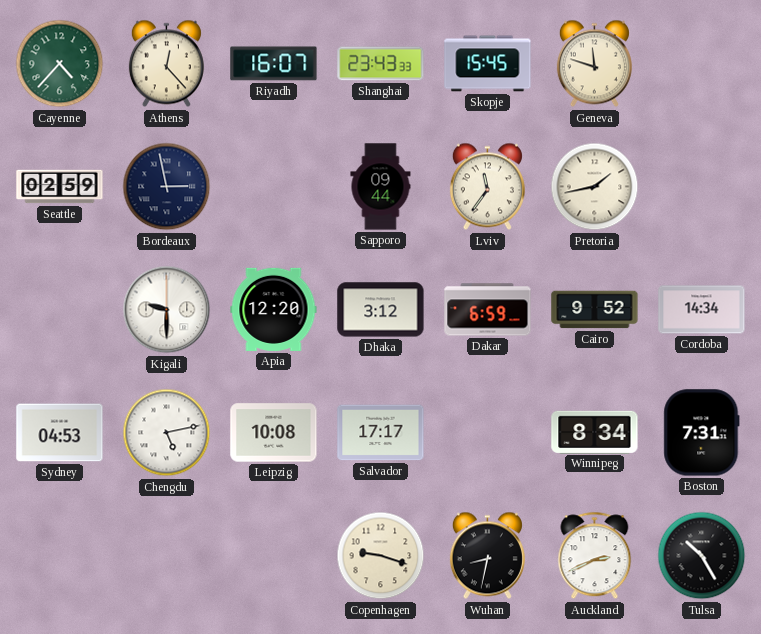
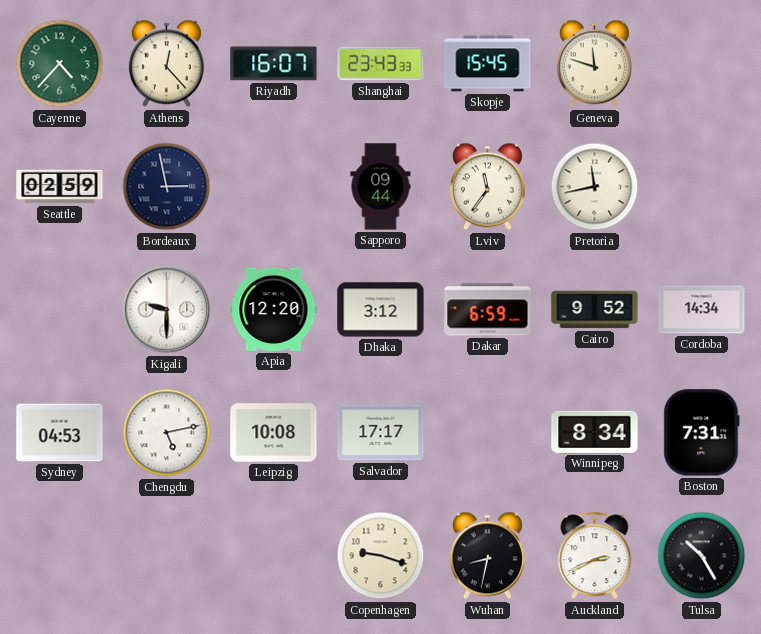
Pretoria: 1:43 -> 11:43 (595, 187)
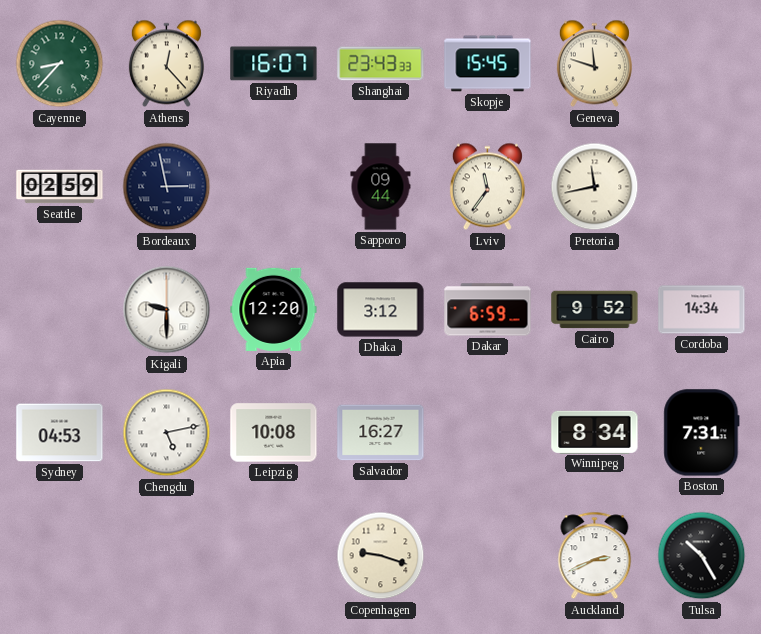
Cayenne: 4:37 -> 8:37 (60, 64)
Salvador: 17:17 -> 16:27 (381, 433)
Wuhan: 8:32 -> none (487, 556)
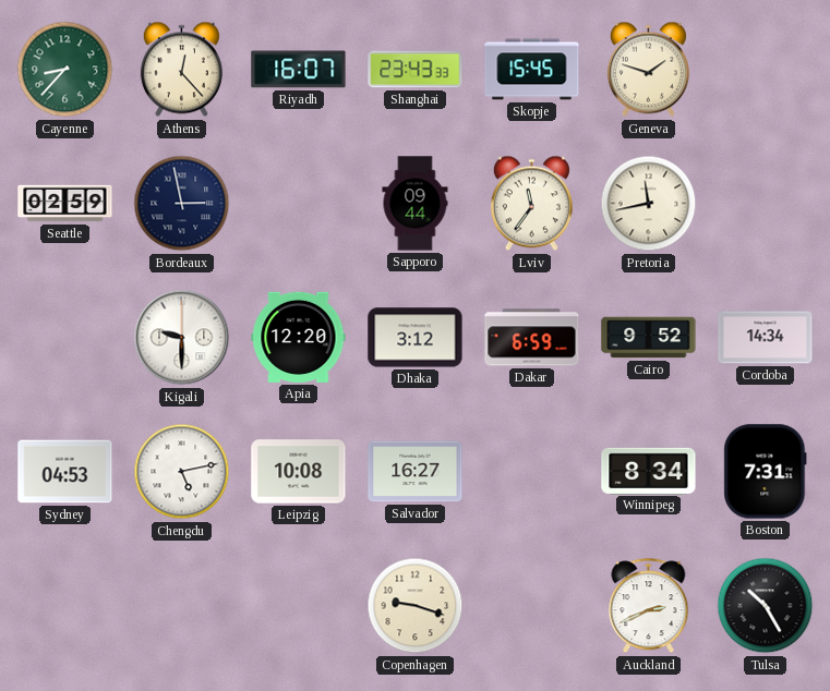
Geneva: 11:48 -> 1:48 (648, 70)
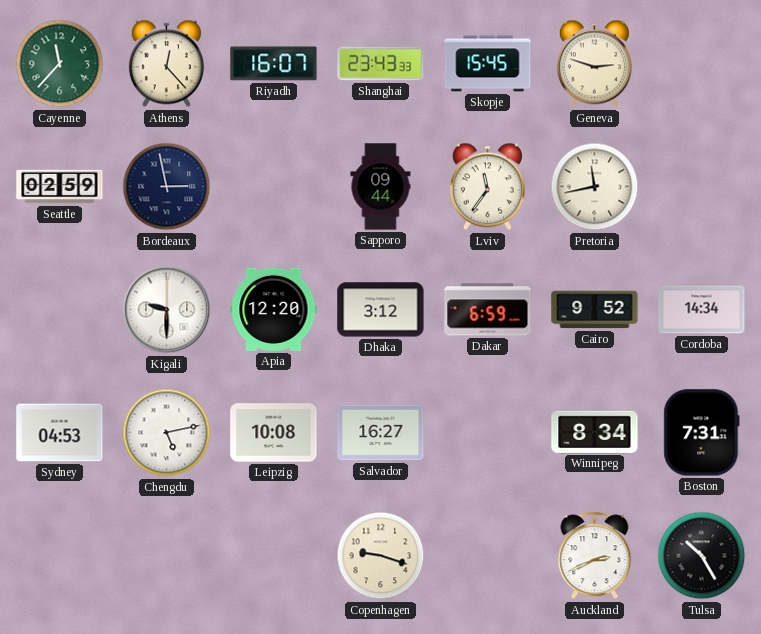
Cayenne: 8:37 -> 11:37 (60, 64)
Geneva: 1:48 -> 2:48 (594, 64)
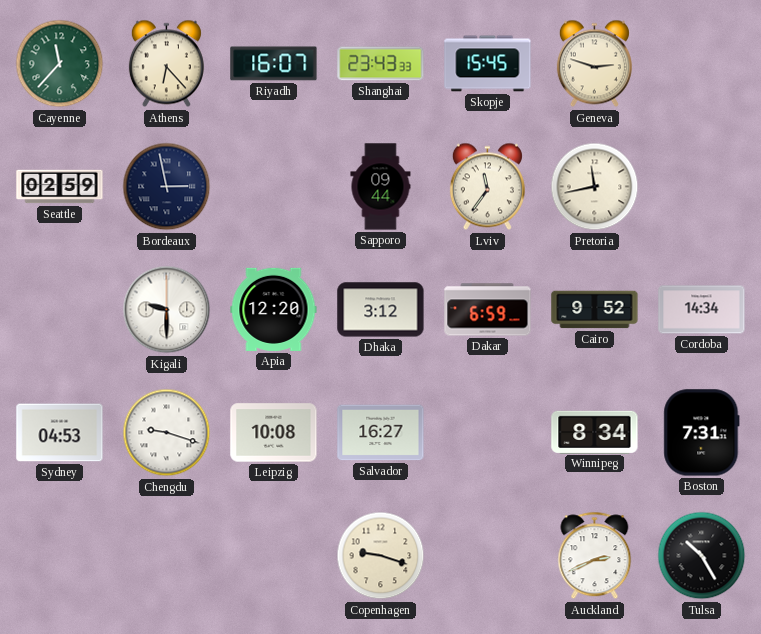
Athens: 12:23 -> 6:23 (166, 64)
Chengdu: 5:13 -> 9:18 (167, 433)
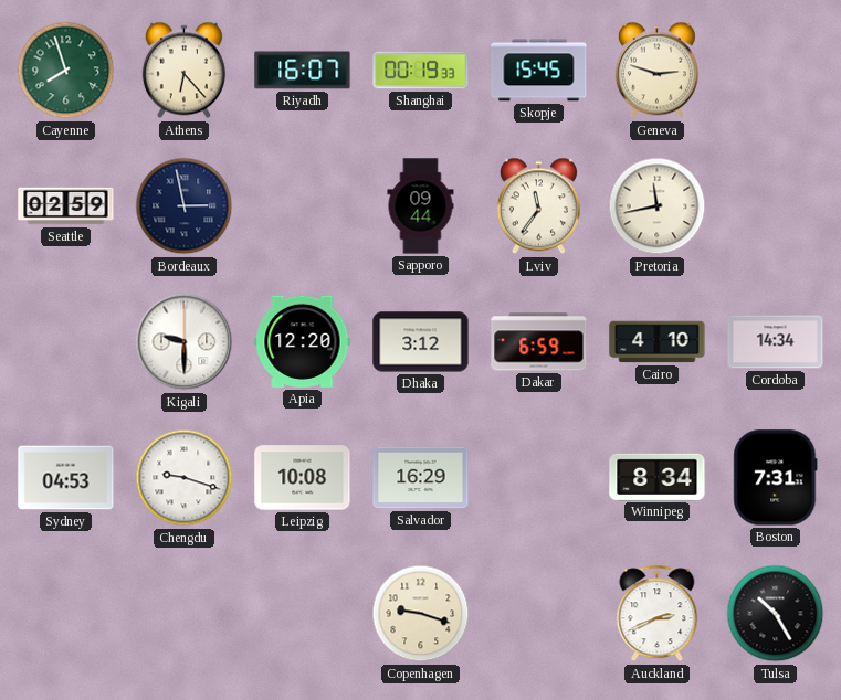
Cayenne: 11:37 -> 7:57 (66, 71)
Shanghai: 23:43 -> 00:19 (421, 71)
Cairo: 9:52 -> 4:10 (658, 342)
Salvador: 16:27 -> 16:29 (421, 478)
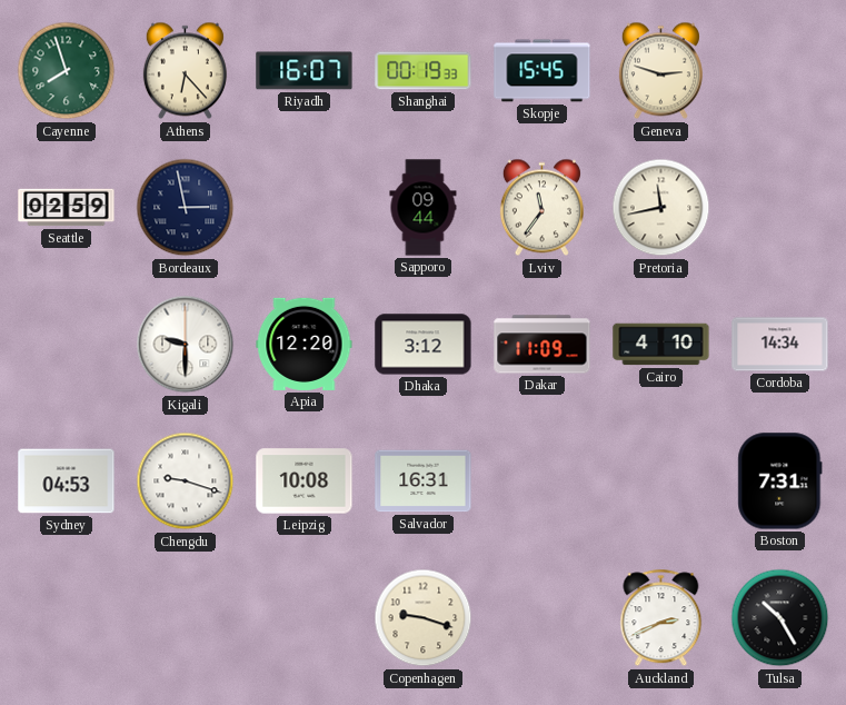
Dakar: 6:59 -> 11:09 (543, 345)
Salvador: 16:29 -> 16:31 (424, 481)
Winnipeg: 8:34 -> none (658, 477)
